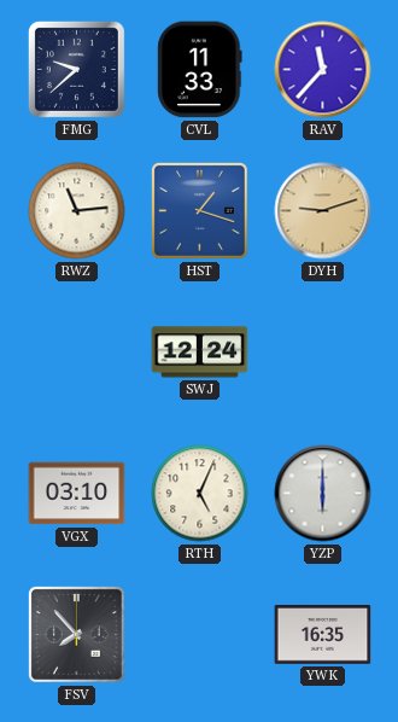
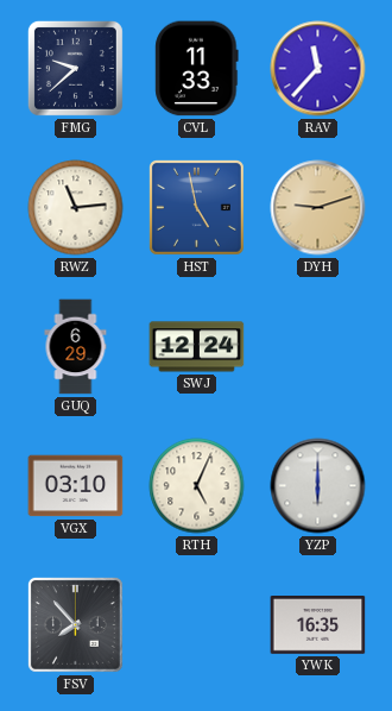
HST: 1:18 -> 4:58 (196, 207)
GUQ: none -> 6:29 (76, 347)
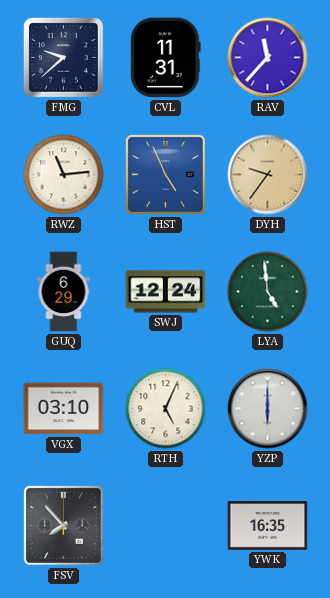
CVL: 11:33 -> 11:31 (166, 58)
HST: 4:58 -> 4:56 (165, 174)
DYH: 9:12 -> 9:36 (268, 175)
LYA: none -> 4:59 (268, 292)
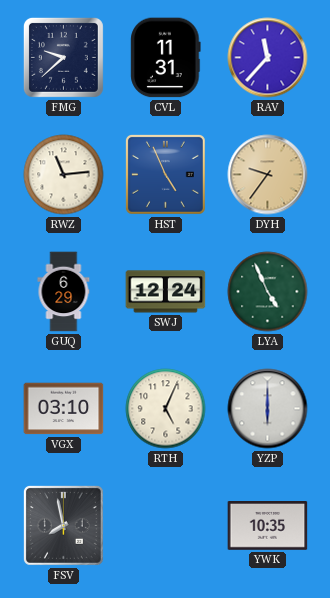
LYA: 4:59 -> 4:56 (268, 292)
FSV: 7:53 -> 7:58 (63, 525)
YWK: 16:35 -> 10:35 (268, 526)
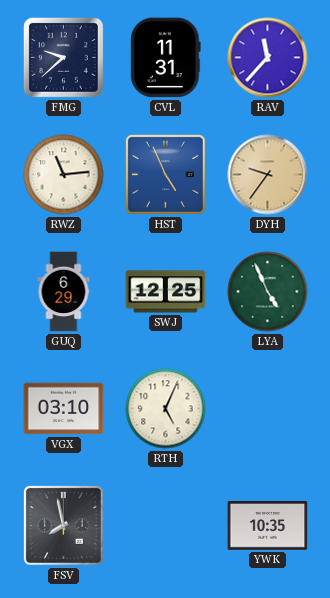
SWJ: 12:24 -> 12:25 (166, 292)
YZP: 6:00 -> none (268, 409)
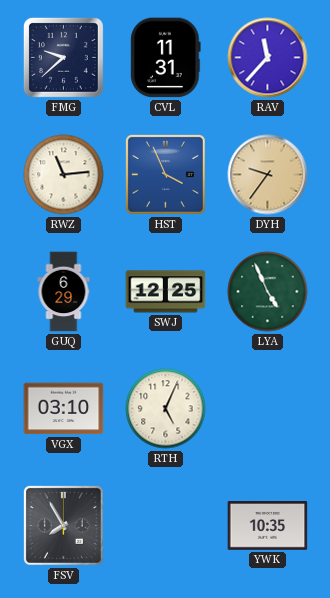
HST: 4:56 -> 3:56 (165, 174)
FSV: 7:58 -> 7:55 (63, 525)
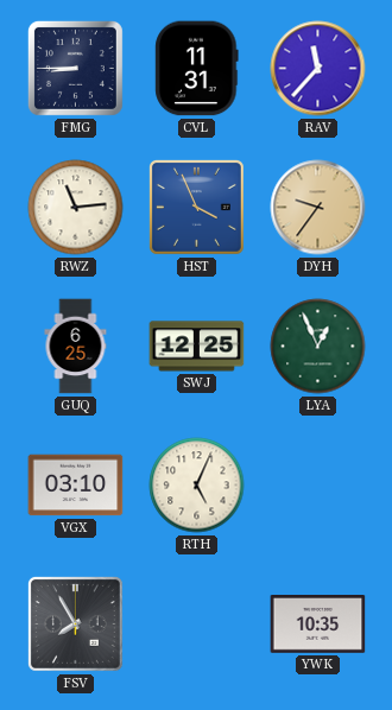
FMG: 9:38 -> 8:45 (75, 68)
GUQ: 6:29 -> 6:25 (76, 347)
LYA: 4:56 -> 12:56 (318, 347)
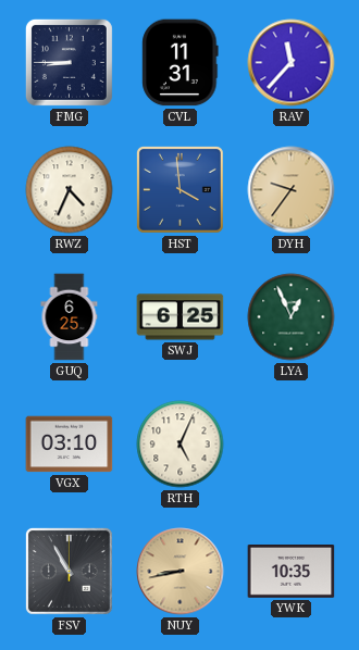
RWZ: 11:14 -> 4:34 (70, 190)
HST: 3:56 -> 3:59 (179, 189)
SWJ: 12:25 -> 6:25 (181, 317)
FSV: 7:55 -> 10:55 (69, 571)
NUY: none -> 8:43 (181, 572)
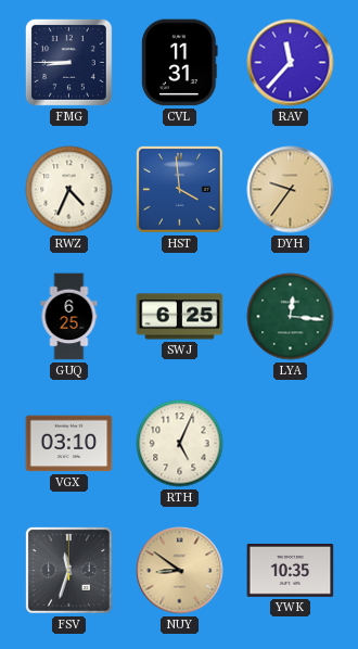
LYA: 12:56 -> 12:16 (291, 317)
FSV: 10:55 -> 11:33 (68, 570)
NUY: 8:43 -> 8:51 (180, 571)
